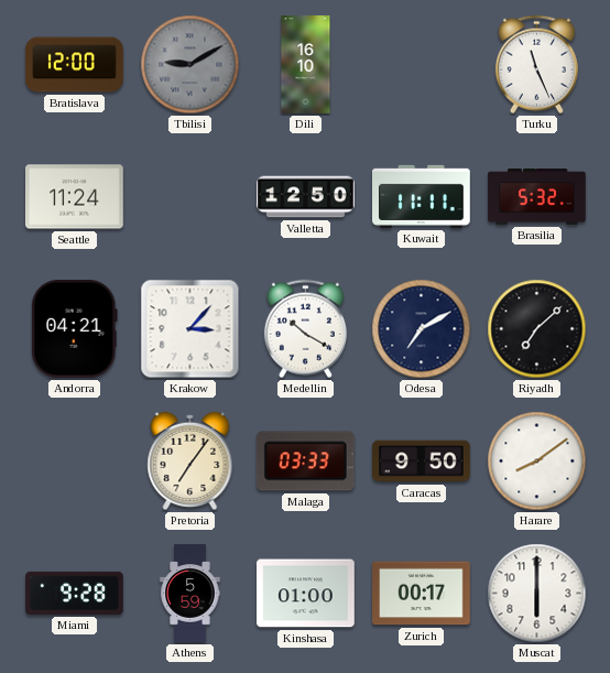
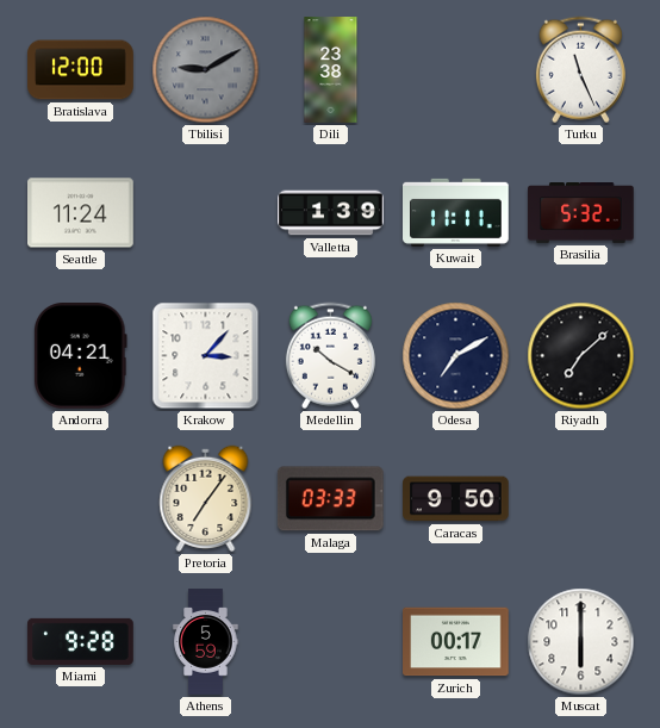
Dili: 16:10 -> 23:38 (331, 70)
Valletta: 12:50 -> 1:39 (331, 213)
Harare: 8:09 -> none (537, 462)
Kinshasa: 01:00 -> none (306, 594)
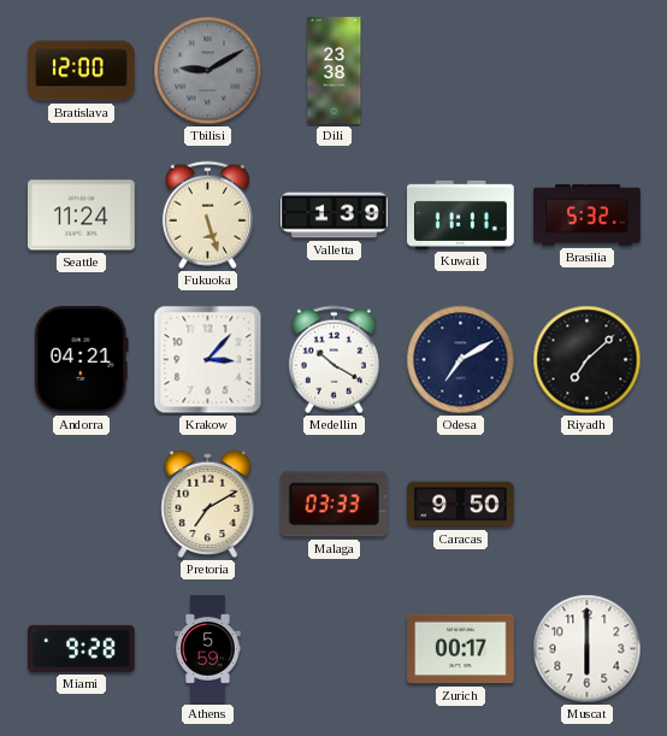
Turku: 11:26 -> none (580, 70)
Fukuoka: none -> 5:27 (207, 216)
Pretoria: 7:06 -> 7:10 (208, 504)
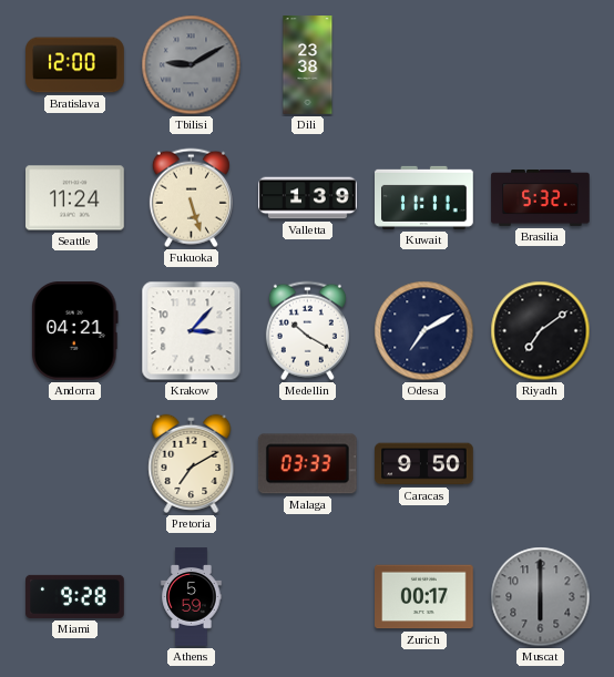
Riyadh: 7:08 -> 7:09 (541, 331)
Muscat dial: white -> grey (541, 597)
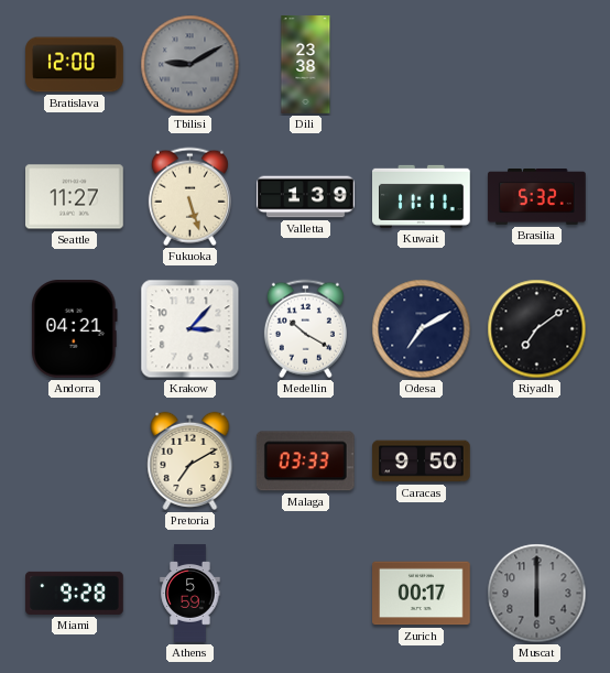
Seattle: 11:24 -> 11:27 (75, 197)
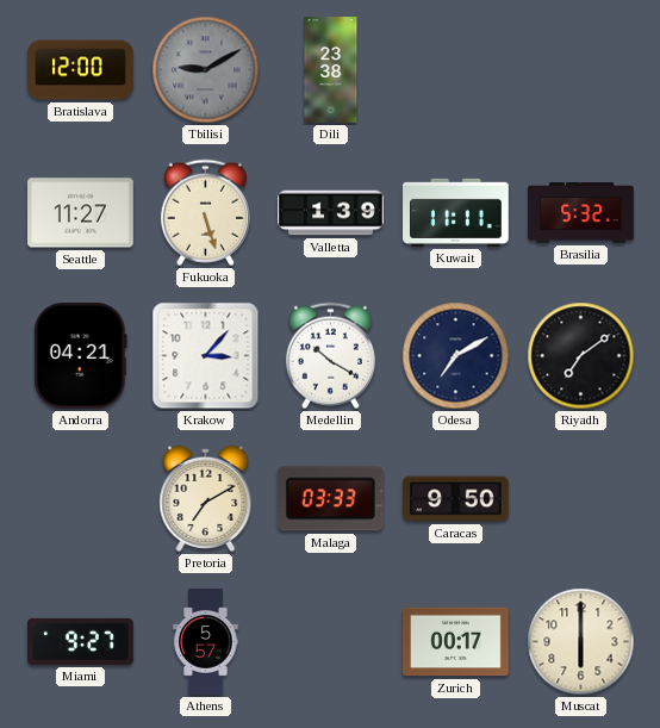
Miami: 9:28 -> 9:27 (81, 641)
Athens: 5:59 -> 5:57 (206, 642)
Muscat dial: grey -> cream (581, 642)
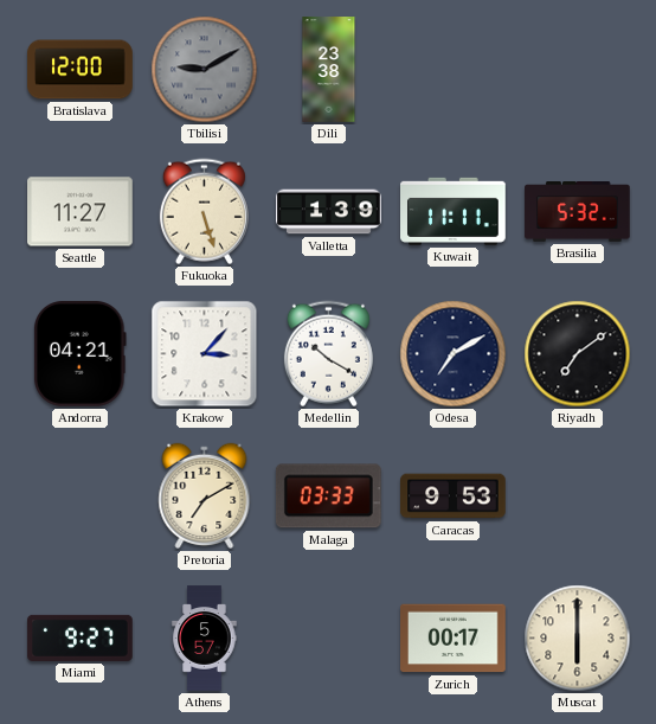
Caracas: 9:50 -> 9:53 (454, 496)
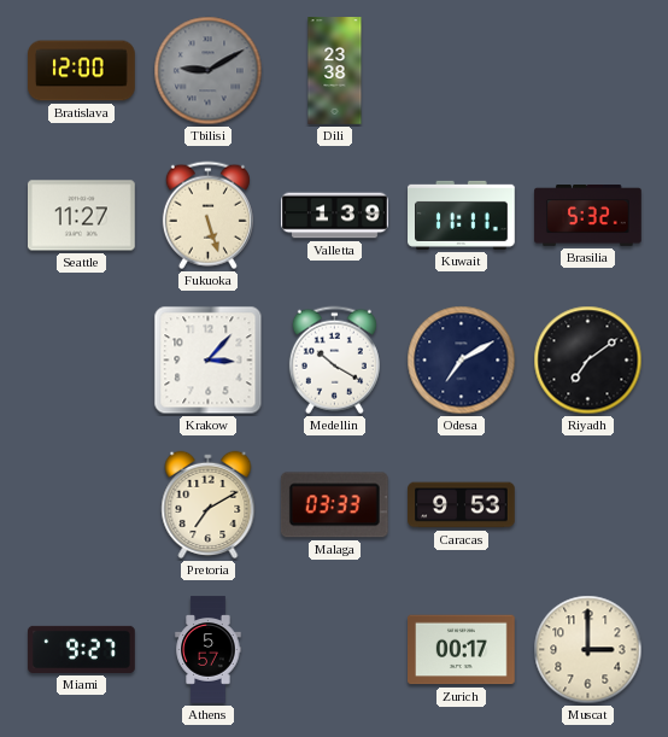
Andorra: 04:21 -> none (81, 354)
Muscat: 6:00 -> 3:00 (588, 650)
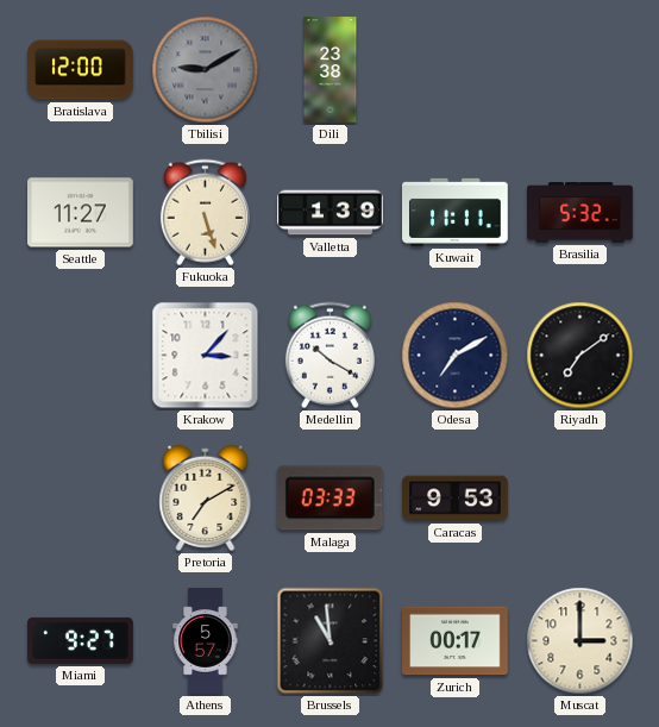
Brussels: none -> 10:59 (331, 641)
